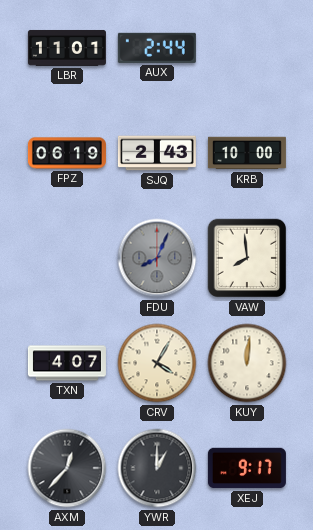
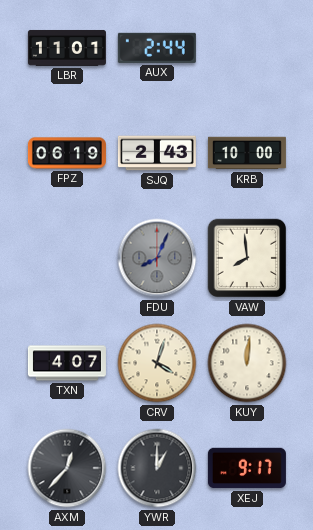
CRV: 4:05 -> 4:03 (157, 363)
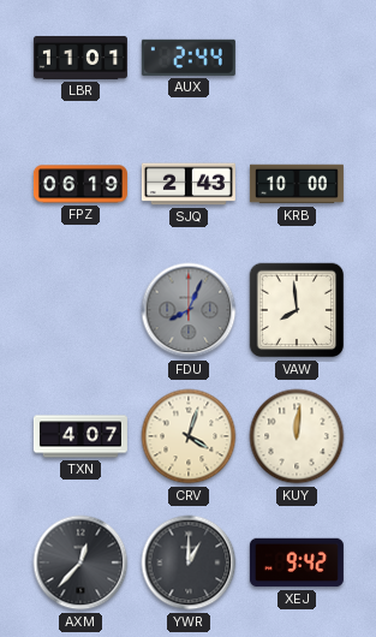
XEJ: 9:17 -> 9:42 (297, 562)
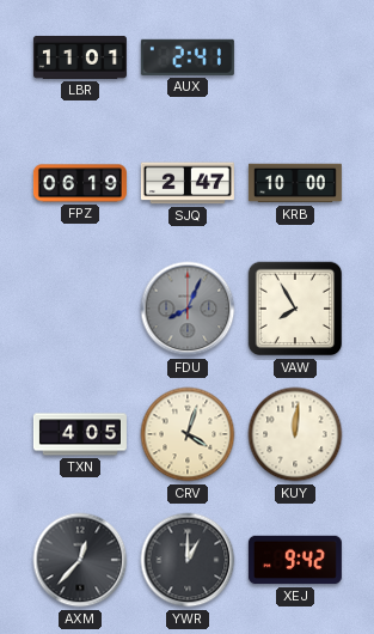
AUX: 2:44 -> 2:41 (188, 57)
SJQ: 2:43 -> 2:47 (188, 183)
VAW: 7:59 -> 7:55 (295, 309)
TXN: 4:07 -> 4:05 (80, 434)
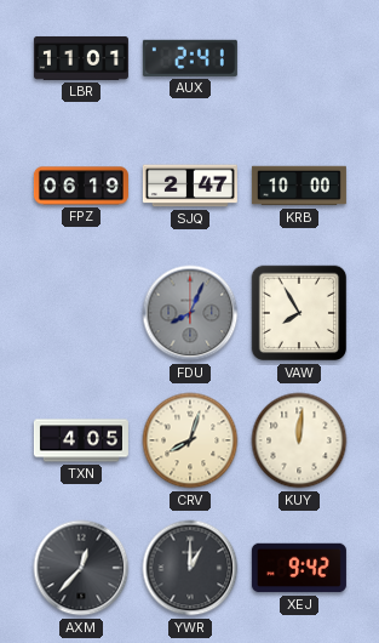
CRV: 4:03 -> 8:03 (190, 440)
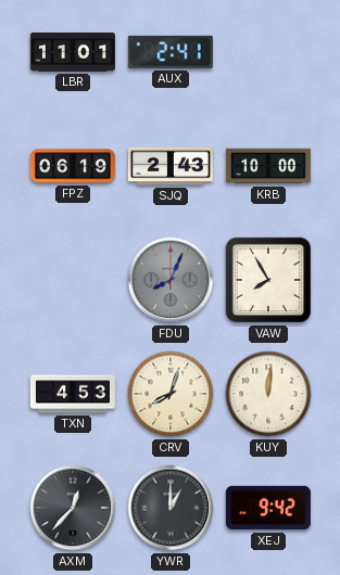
SJQ: 2:47 -> 2:43 (171, 166)
TXN: 4:05 -> 4:53 (73, 394)
